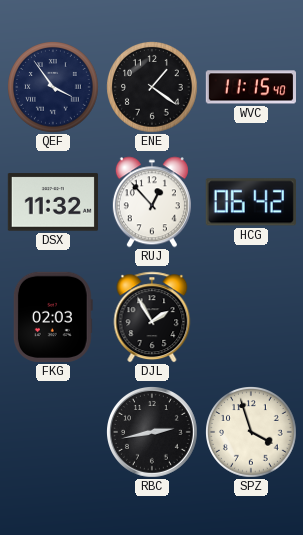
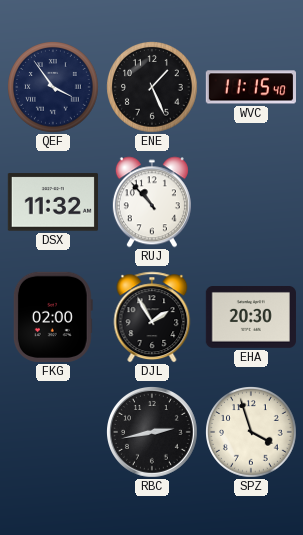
ENE: 1:21 -> 1:26 (153, 88)
RUJ: 12:53 -> 10:53 (152, 202)
HCG: 06:42 -> none (251, 202)
FKG: 02:03 -> 02:00 (53, 317)
EHA: none -> 20:30 (250, 318)
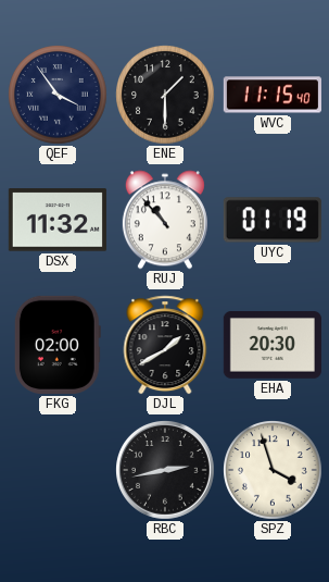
ENE: 1:26 -> 1:30 (166, 96)
UYC: none -> 01:19 (273, 220)
DJL: 1:55 -> 1:40 (165, 345)
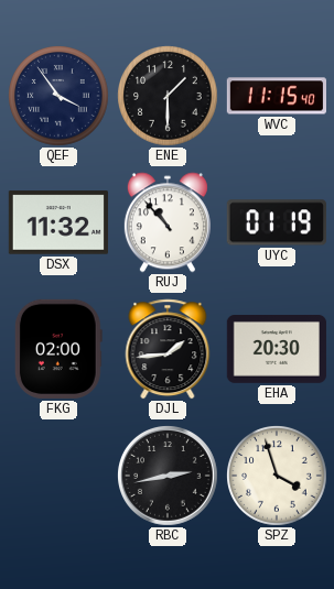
DJL: 1:40 -> 1:44 (168, 349)
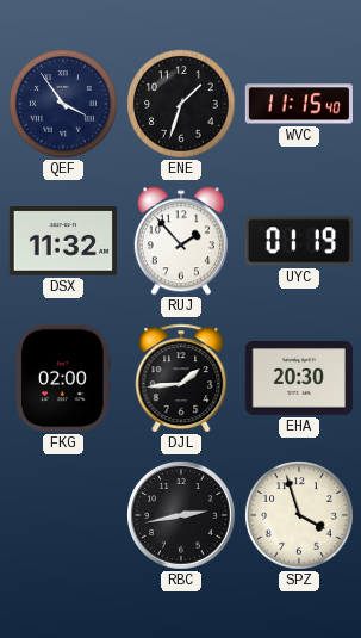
ENE: 1:30 -> 1:33 (182, 105)
RUJ: 10:53 -> 1:53 (181, 241)
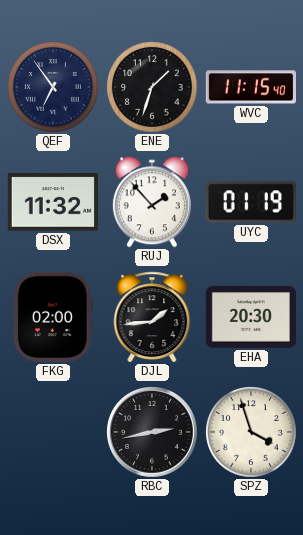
QEF: 3:54 -> 6:54 (54, 88)
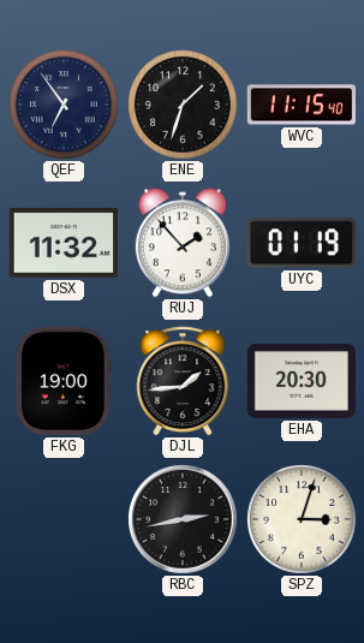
FKG: 02:00 -> 19:00 (64, 381)
SPZ: 3:57 -> 3:03 (303, 520)
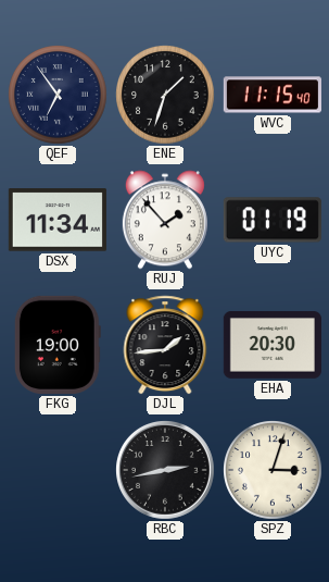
DSX: 11:32 -> 11:34 (58, 220)
